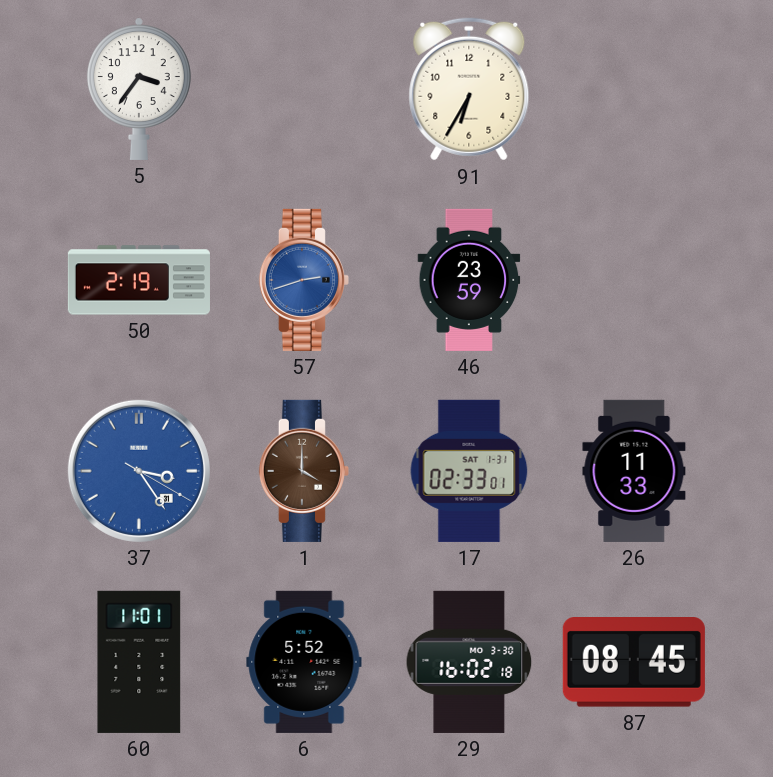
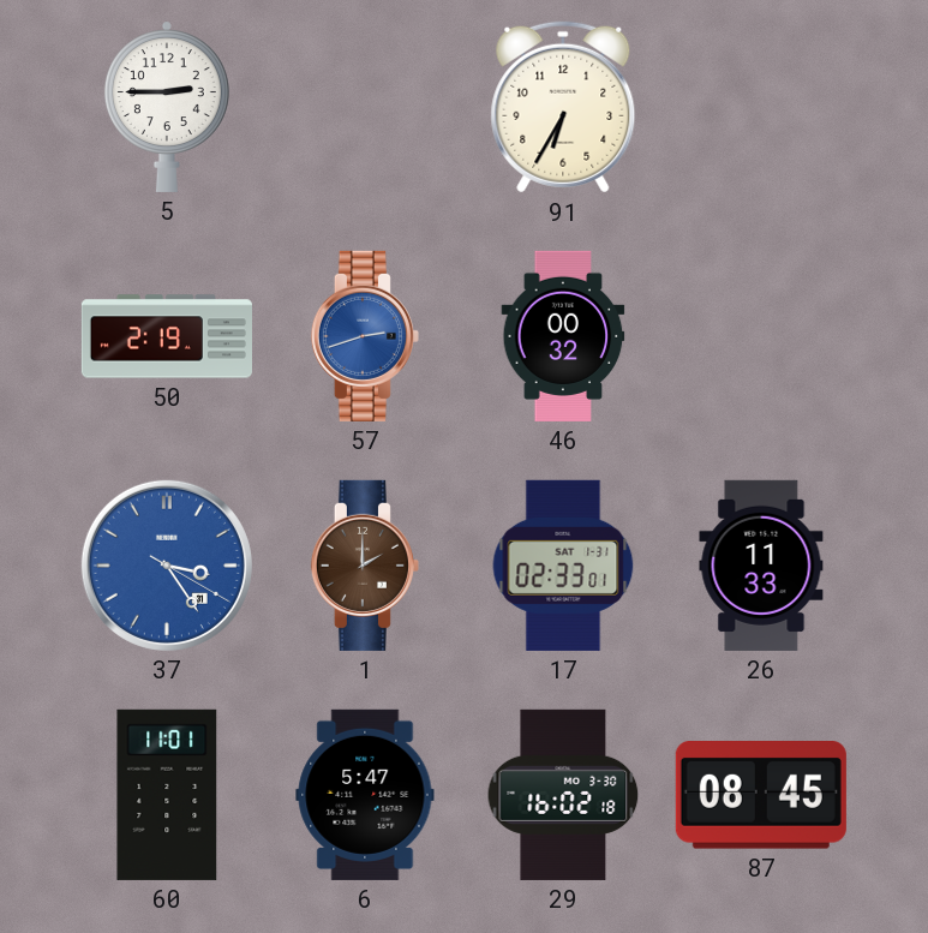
5: 3:36 -> 2:45 (167, 107)
46: 23:59 -> 00:32 (563, 336)
1: 4:00 -> 2:00 (365, 566)
6: 5:52 -> 5:47 (365, 795)
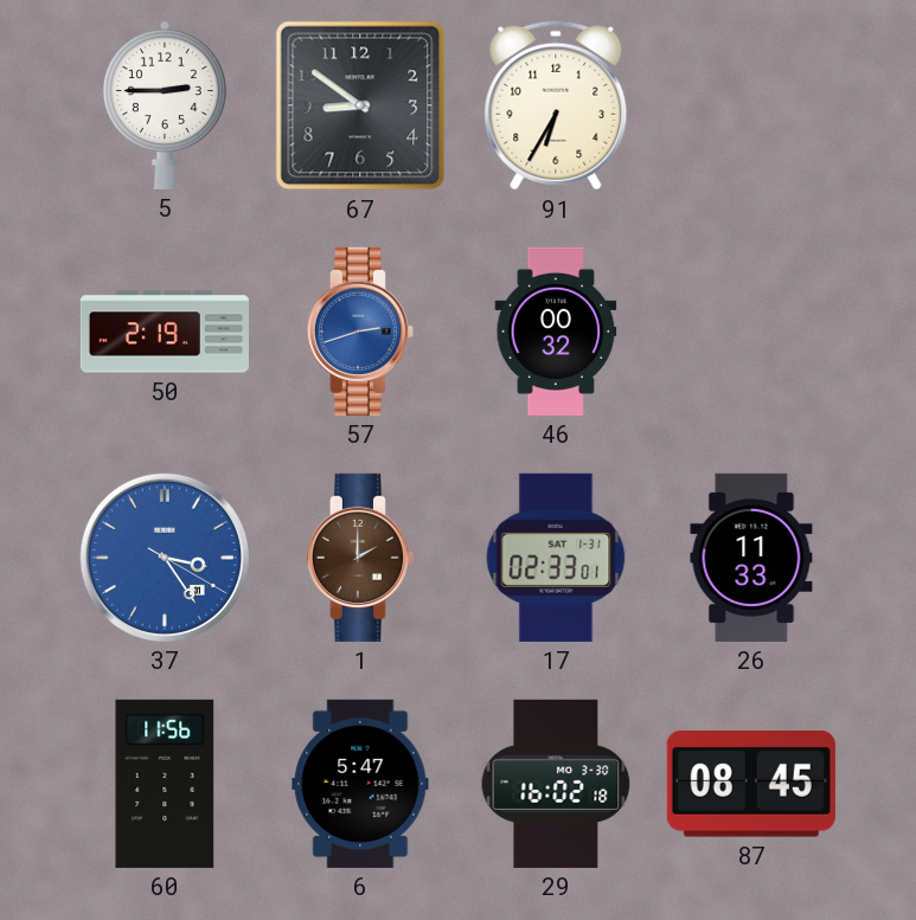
67: none -> 8:51 (360, 105)
60: 11:01 -> 11:56 (165, 784)
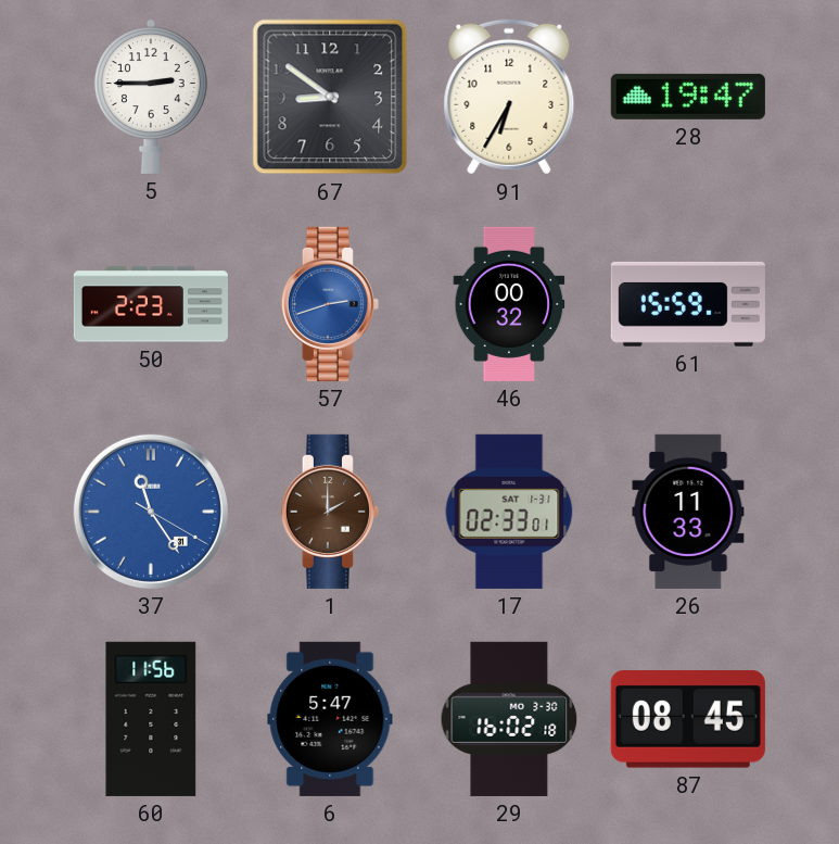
28: none -> 19:47 (688, 97)
50: 2:19 -> 2:23 (151, 304)
61: none -> 15:59 (688, 304)
37: 3:24 -> 11:24 (151, 512)
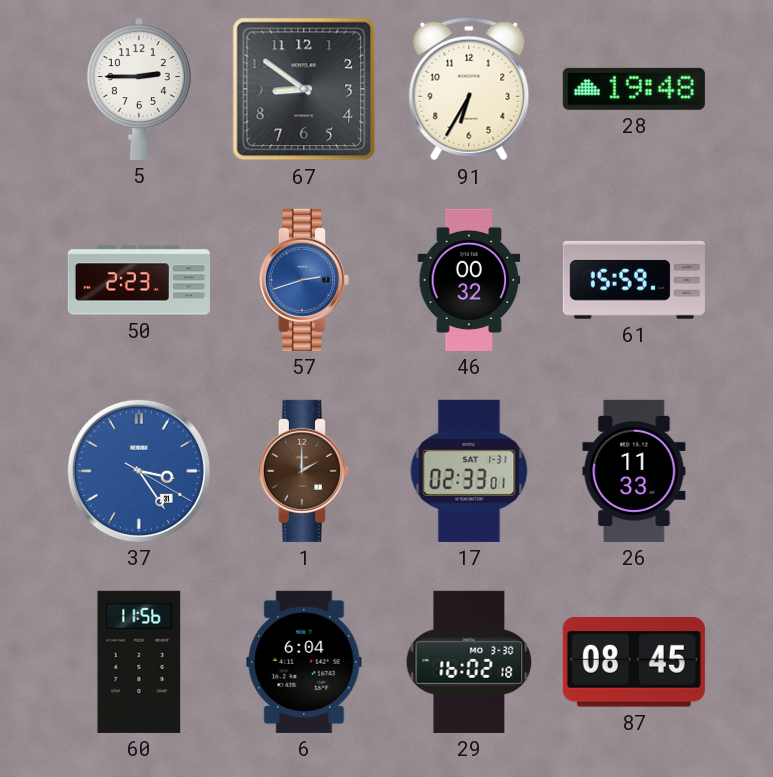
28: 19:47 -> 19:48 (634, 89)
37: 11:24 -> 3:24 (139, 471)
6: 5:47 -> 6:04 (304, 662)
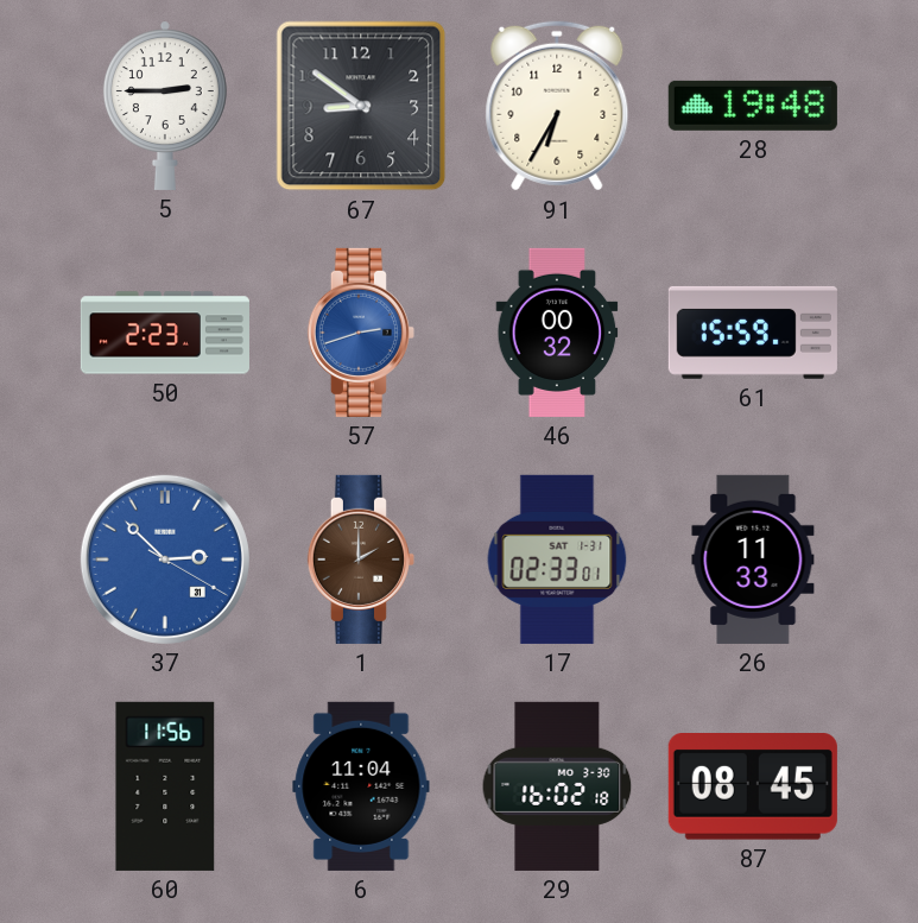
37: 3:24 -> 2:52 (165, 560)
6: 6:04 -> 11:04 (361, 786)
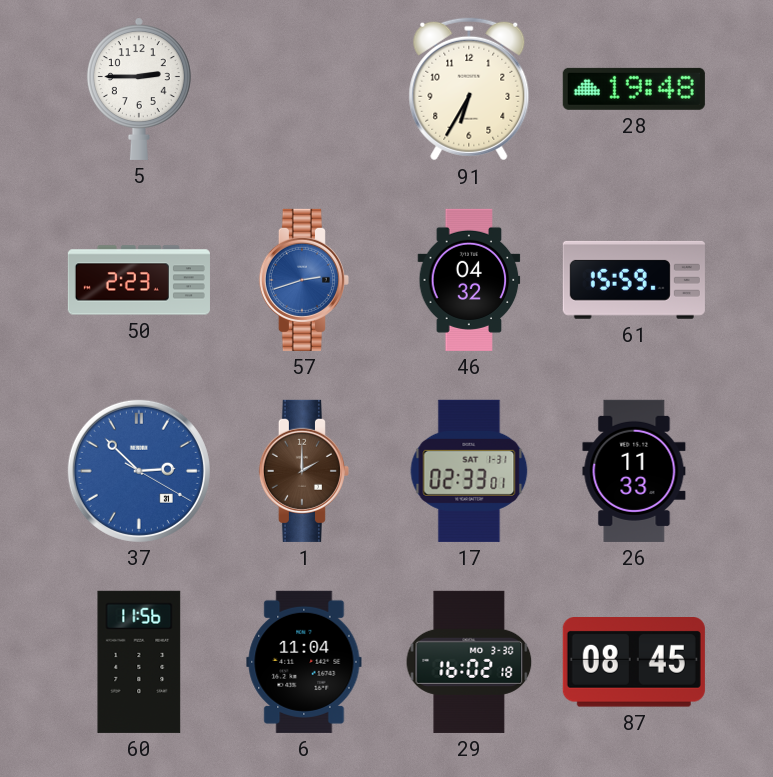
67: 8:51 -> none (361, 106)
46: 00:32 -> 04:32 (469, 280)
